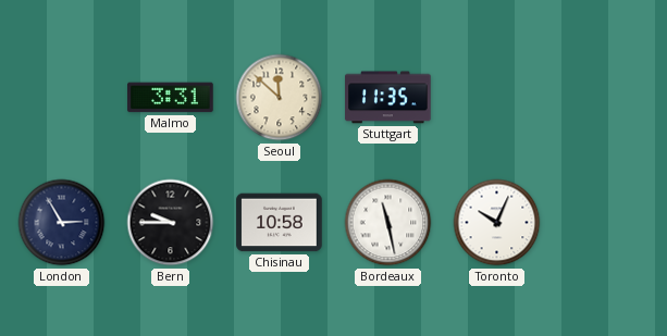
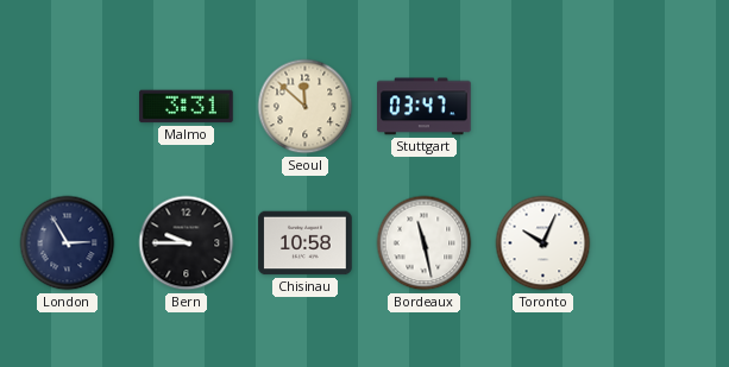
Stuttgart: 11:35 -> 03:47 (425, 107)
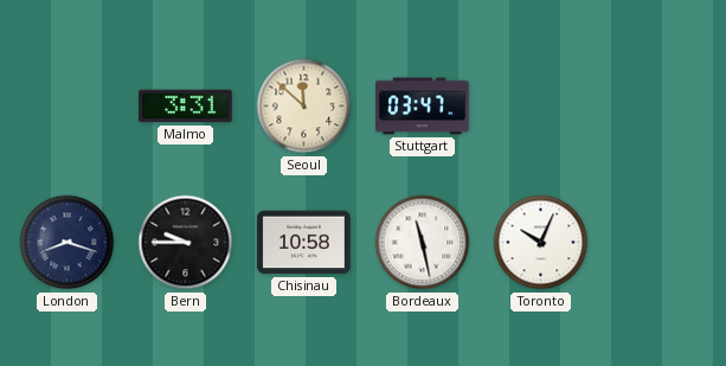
London: 2:55 -> 8:18 (68, 243)
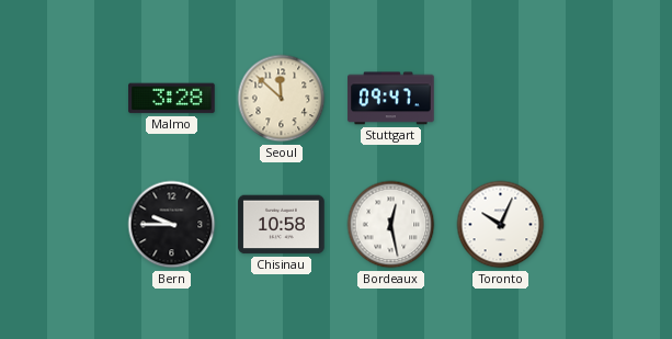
Malmo: 3:31 -> 3:28 (172, 99)
Stuttgart: 03:47 -> 09:47 (391, 99)
London: 8:18 -> none (68, 243)
Bordeaux: 11:28 -> 12:28 (391, 225)
